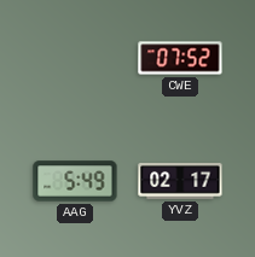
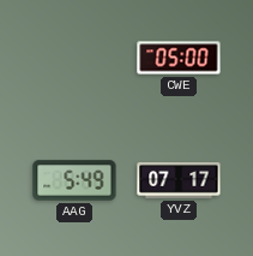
CWE: 07:52 -> 05:00 (179, 58)
YVZ: 02:17 -> 07:17 (179, 181)
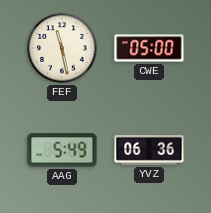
FEF: none -> 11:28 (62, 48)
YVZ: 07:17 -> 06:36 (149, 151)
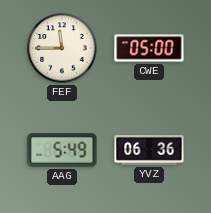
FEF: 11:28 -> 11:45 (62, 48)
